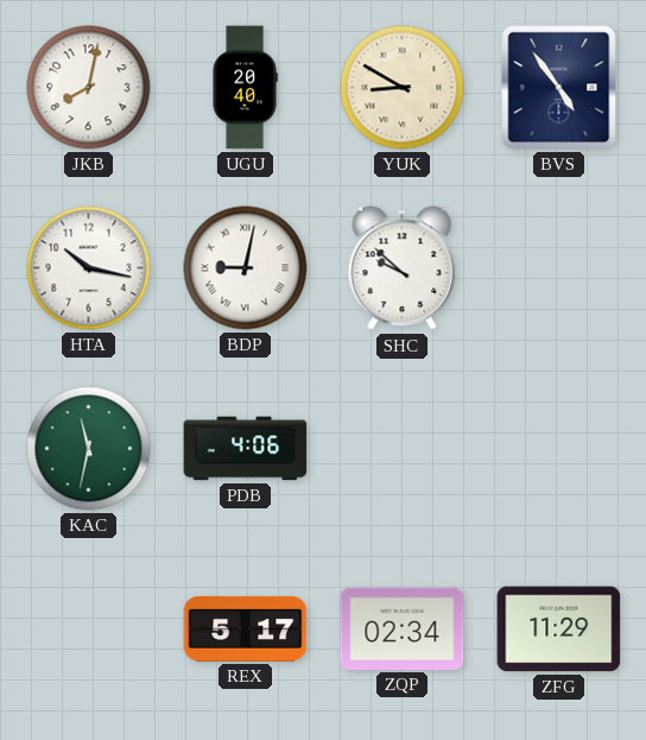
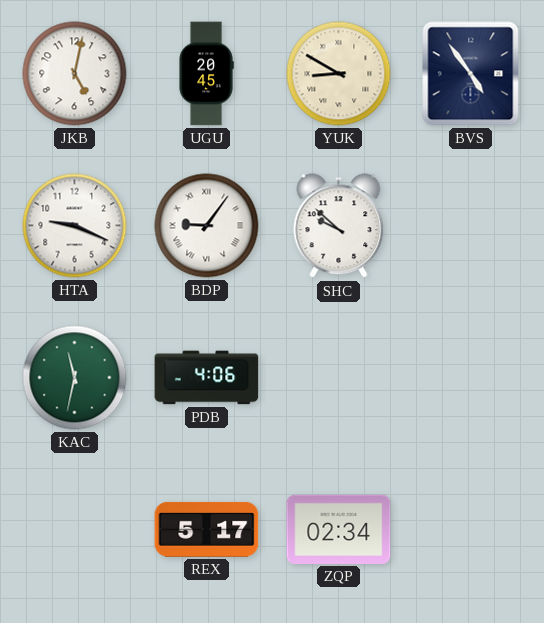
JKB: 8:02 -> 5:02 (75, 74)
UGU: 20:40 -> 20:45 (206, 74)
HTA: 10:17 -> 9:19 (75, 226)
BDP: 9:02 -> 9:06 (207, 226)
ZFG: 11:29 -> none (559, 630)
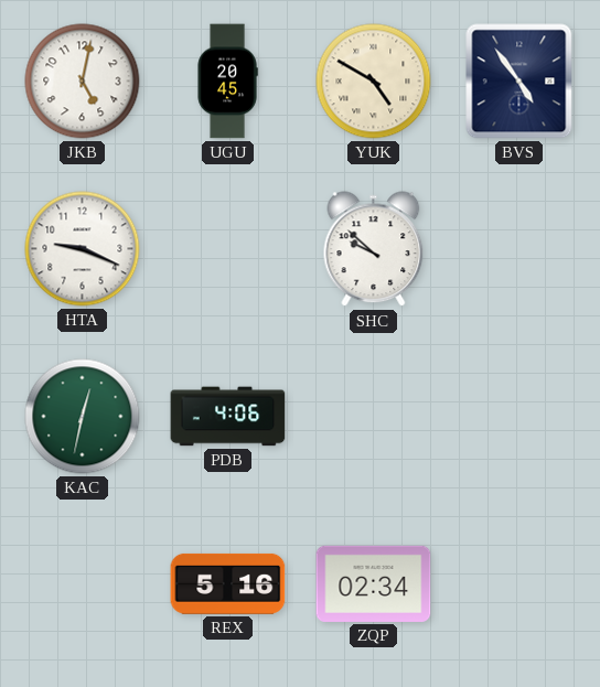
YUK: 8:50 -> 4:50 (374, 82)
BDP: 9:06 -> none (207, 226)
KAC: 11:32 -> 12:32 (83, 417)
REX: 5:17 -> 5:16 (228, 583)
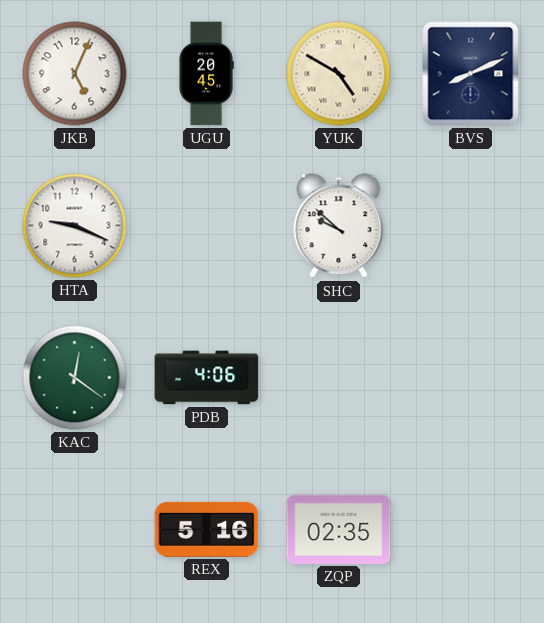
JKB: 5:02 -> 5:04 (75, 74)
BVS: 4:54 -> 8:11 (471, 74)
KAC: 12:32 -> 12:21 (75, 378)
ZQP: 02:34 -> 02:35 (339, 529)
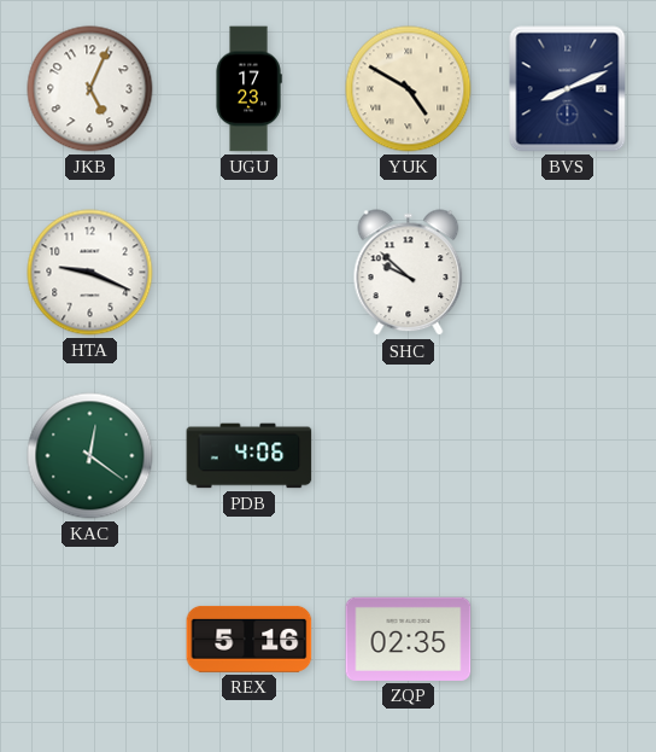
UGU: 20:45 -> 17:23 (248, 89)
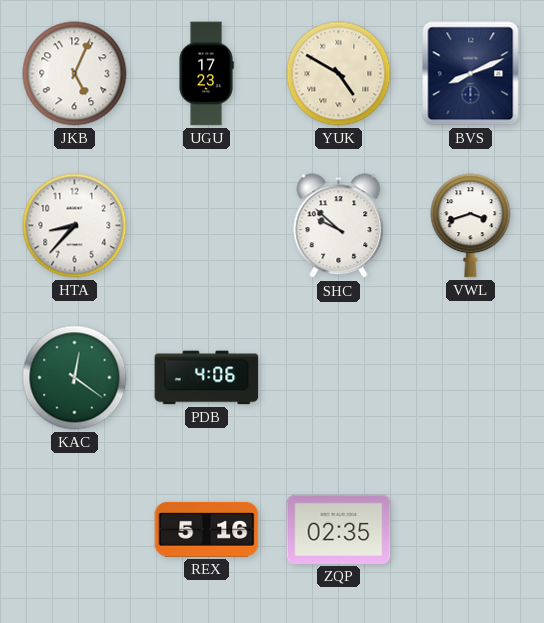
HTA: 9:19 -> 8:37 (75, 226)
VWL: none -> 3:42 (471, 226)
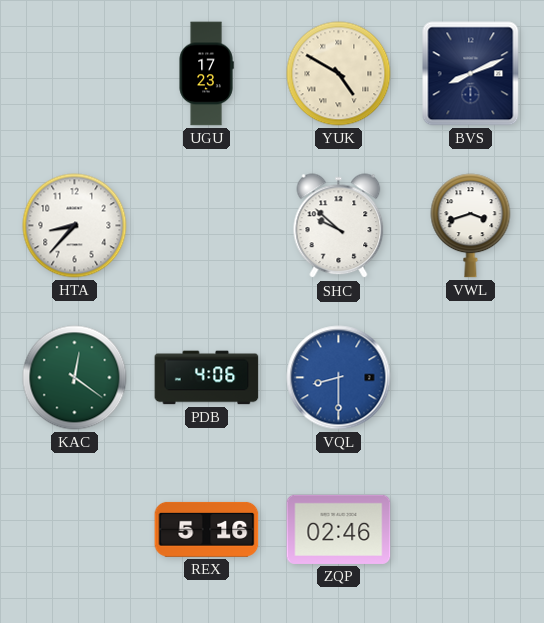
JKB: 5:04 -> none (75, 74)
VQL: none -> 8:30 (339, 378)
ZQP: 02:35 -> 02:46 (339, 529)
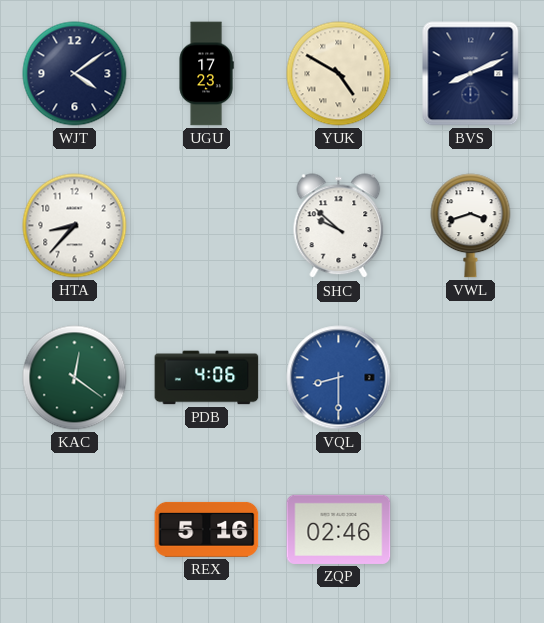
WJT: none -> 4:09 (75, 74)
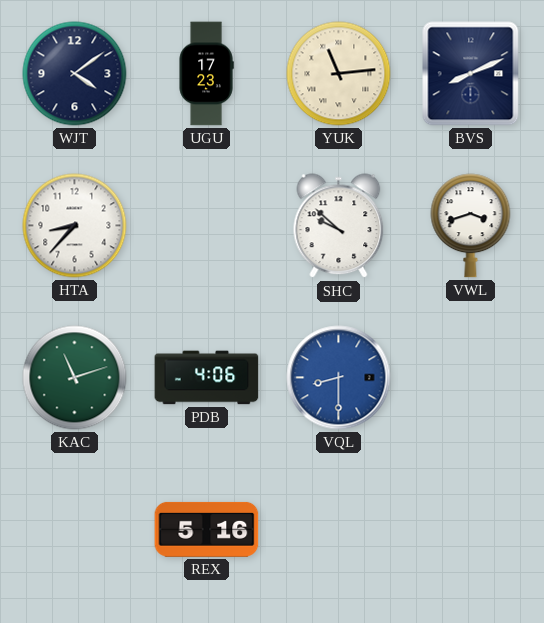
YUK: 4:50 -> 11:14 (339, 74)
KAC: 12:21 -> 11:12 (75, 378)
ZQP: 02:46 -> none (339, 529)
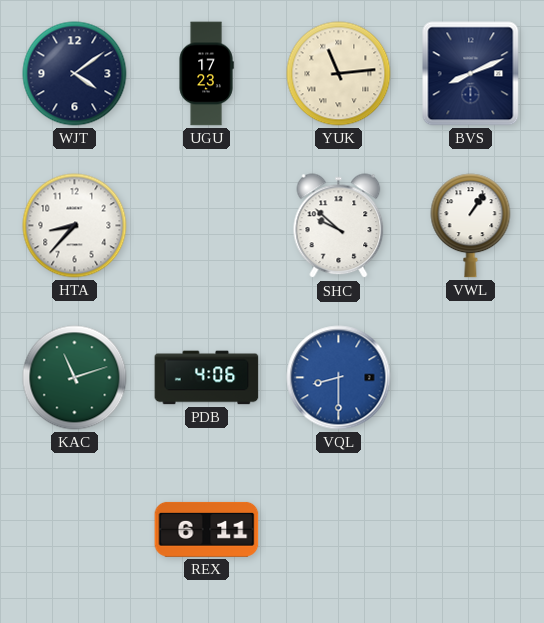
VWL: 3:42 -> 1:06 (471, 226)
REX: 5:16 -> 6:11 (207, 529)
